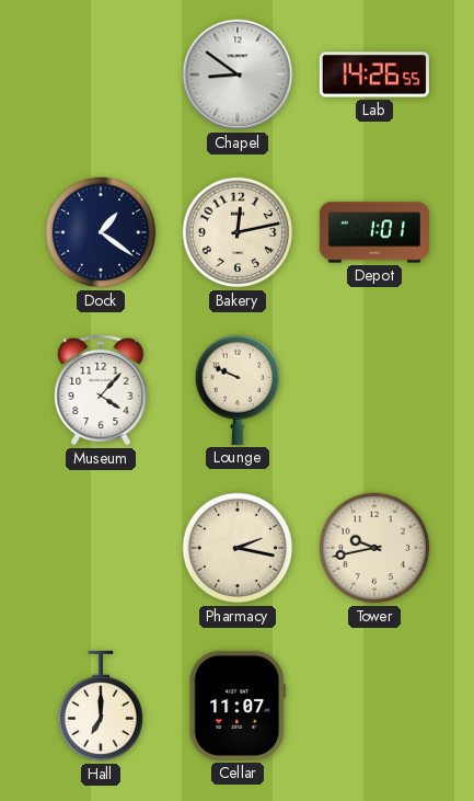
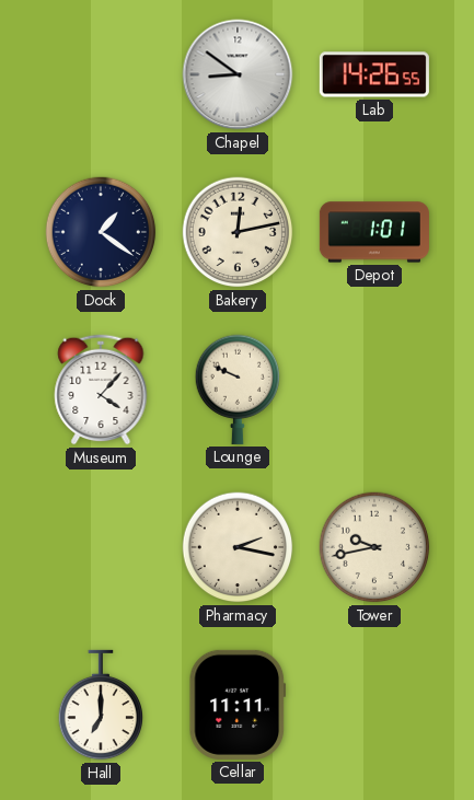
Cellar: 11:07 -> 11:11 (238, 705)
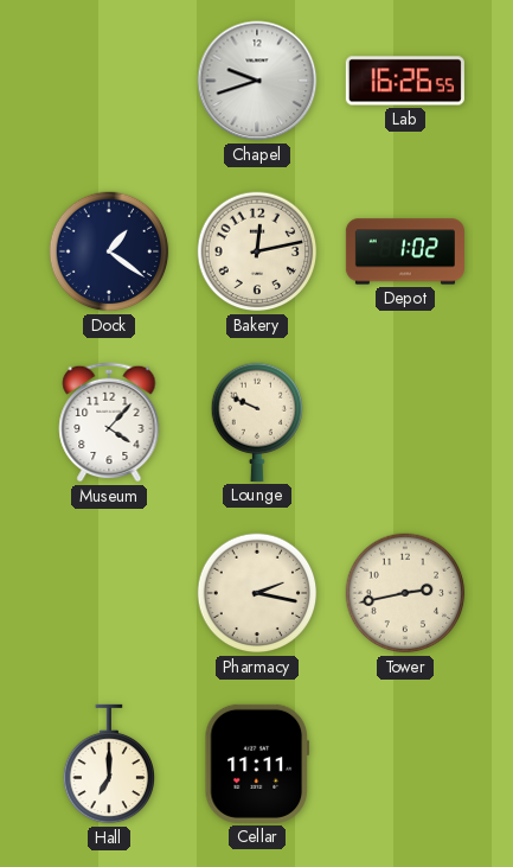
Chapel: 8:51 -> 9:42 (257, 81)
Lab: 14:26 -> 16:26 (405, 81)
Depot: 1:01 -> 1:02 (405, 251)
Tower: 9:43 -> 2:43 (405, 593)
